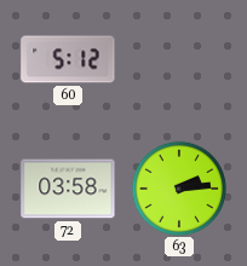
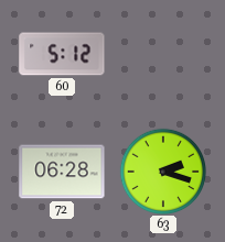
72: 03:58 -> 06:28 (62, 172)
63: 2:14 -> 2:18 (162, 170)
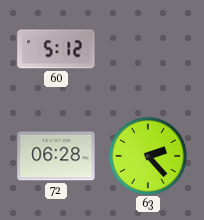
63: 2:18 -> 2:23 (147, 155)
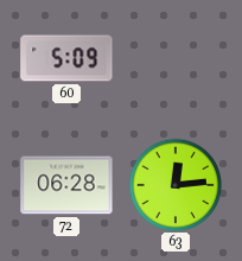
60: 5:12 -> 5:09 (66, 58)
63: 2:23 -> 12:14 (174, 184)
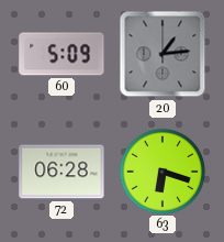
20: none -> 1:14 (163, 54)
63: 12:14 -> 6:18 (161, 170)
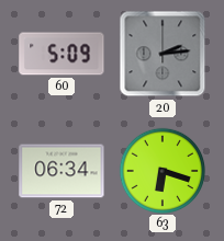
20: 1:14 -> 2:14 (163, 54)
72: 06:28 -> 06:34 (61, 171)
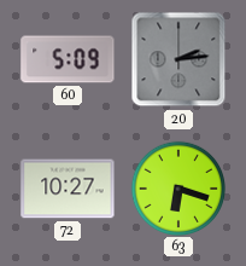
72: 06:34 -> 10:27 (68, 189)
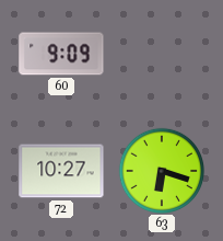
60: 5:09 -> 9:09 (61, 54)
20: 2:14 -> none (178, 59)
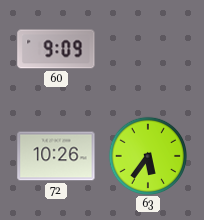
72: 10:27 -> 10:26 (56, 156)
63: 6:18 -> 5:36 (147, 155)
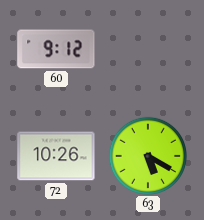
60: 9:09 -> 9:12 (56, 49)
63: 5:36 -> 5:20 (147, 155)
